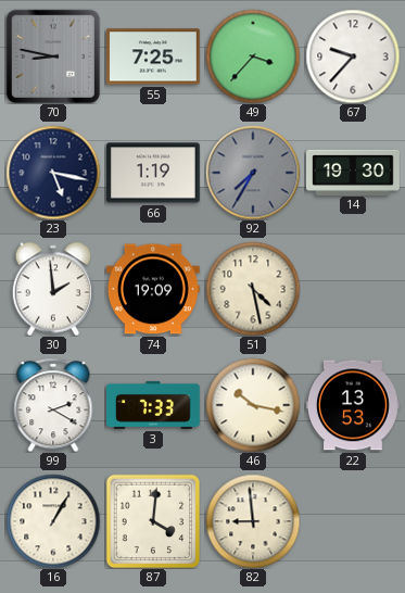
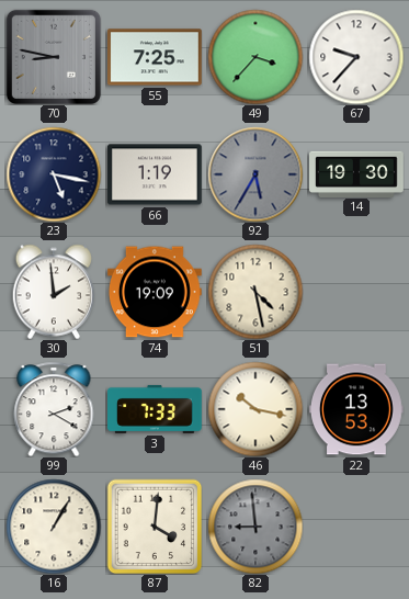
92: 7:35 -> 5:35 (255, 174)
82 dial: cream -> grey (255, 527)
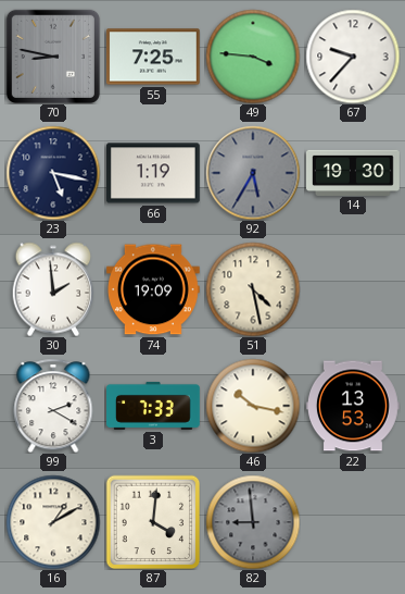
49: 3:37 -> 3:46 (253, 57)
16: 1:05 -> 1:10 (53, 522)
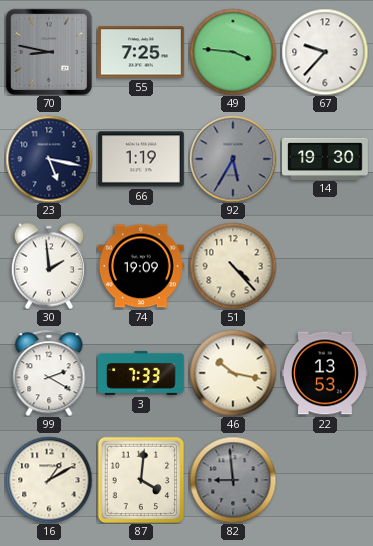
51: 4:28 -> 4:23 (233, 266)
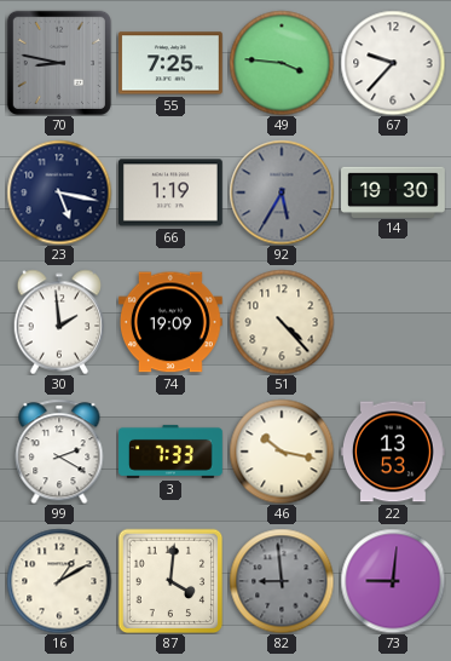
73: none -> 9:01 (393, 581)
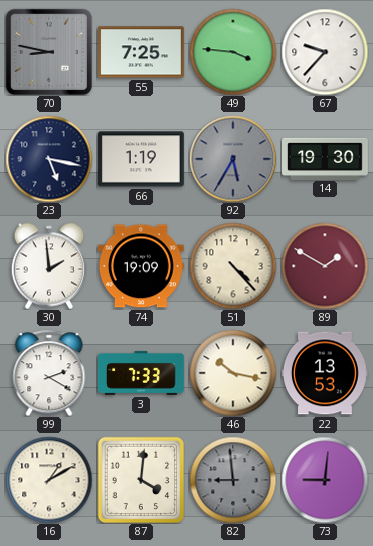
89: none -> 1:50 (325, 266)
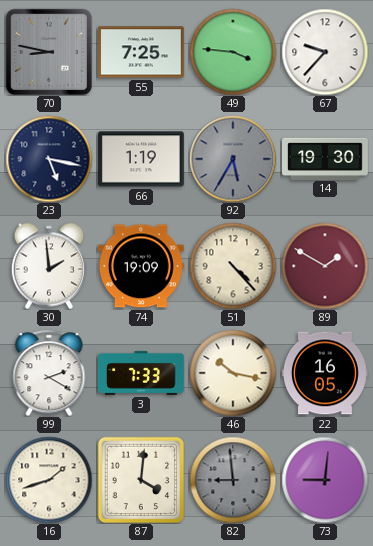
22: 13:53 -> 16:05 (326, 373)
16: 1:10 -> 1:42 (49, 480)
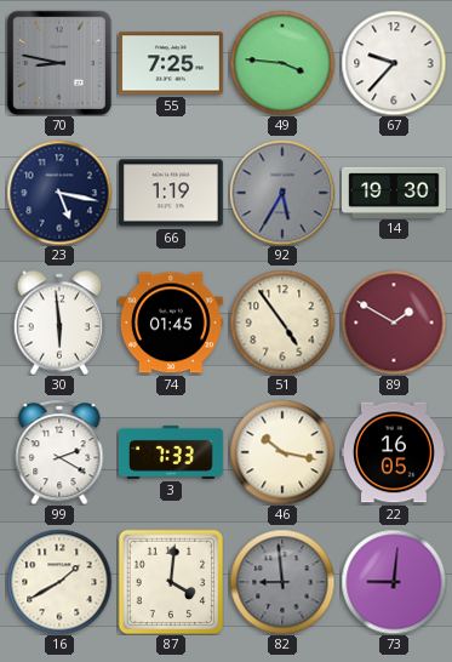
30: 1:59 -> 5:59 (59, 323)
74: 19:09 -> 01:45 (171, 323)
51: 4:23 -> 4:54 (282, 323)
16: 1:42 -> 1:40 (59, 582)
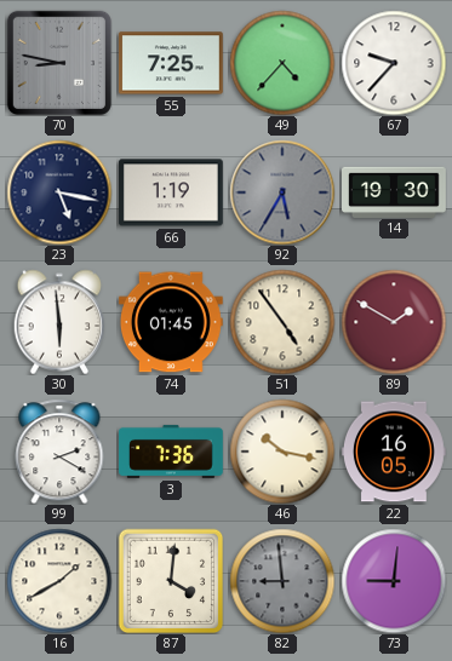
49: 3:46 -> 4:37 (282, 63)
3: 7:33 -> 7:36 (172, 452)
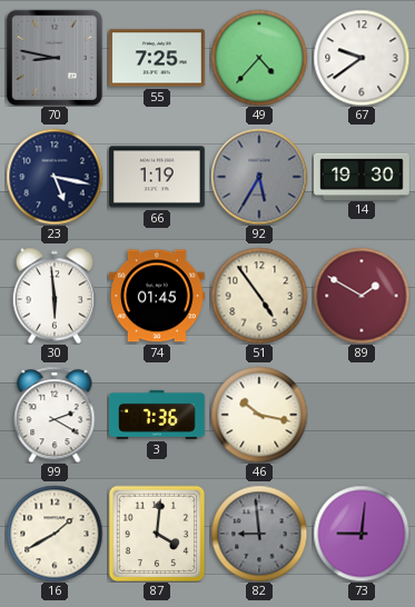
67: 9:37 -> 9:39 (362, 58)
22: 16:05 -> none (395, 452)
